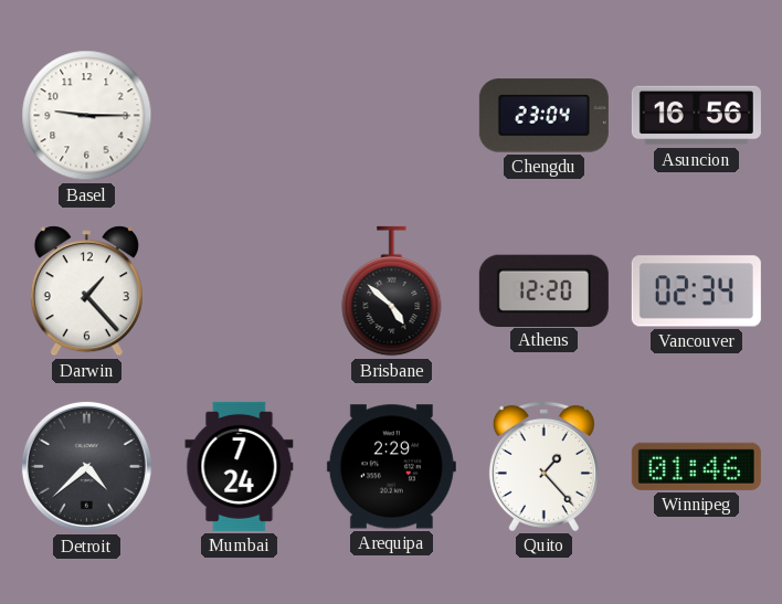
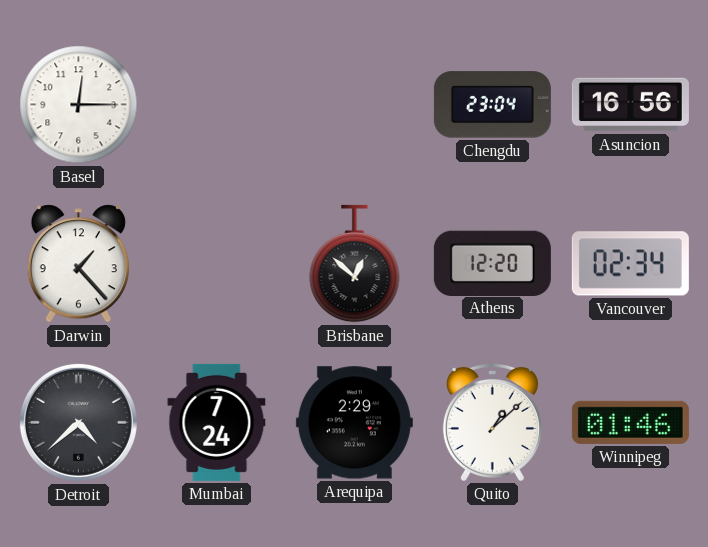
Basel: 9:15 -> 12:15 (79, 105)
Brisbane: 4:52 -> 12:52 (355, 264)
Quito: 1:23 -> 1:08 (492, 422)
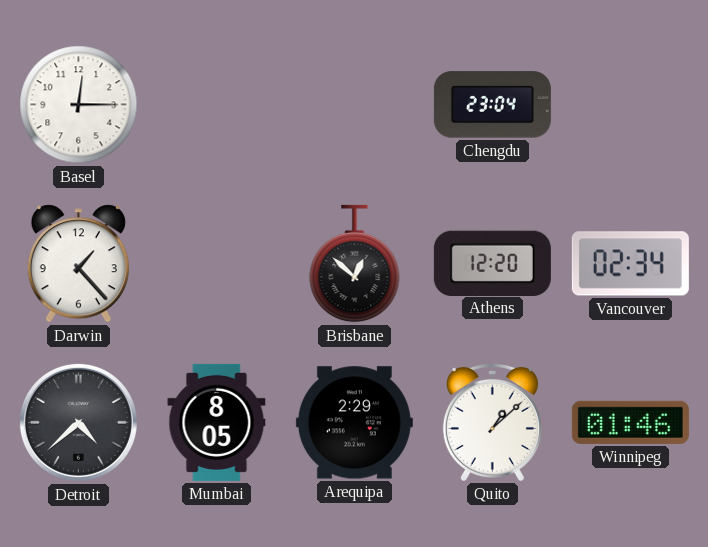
Asuncion: 16:56 -> none (630, 105)
Mumbai: 7:24 -> 8:05 (217, 422)
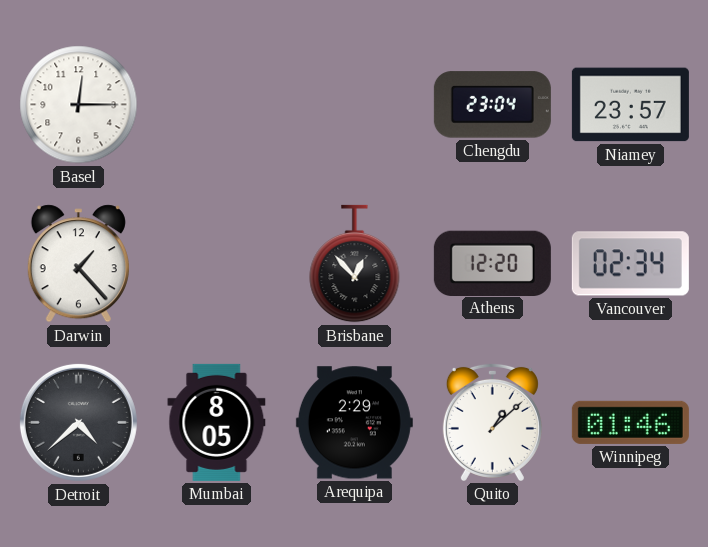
Niamey: none -> 23:57 (630, 105)
Brisbane: 12:52 -> 12:53 (355, 264)
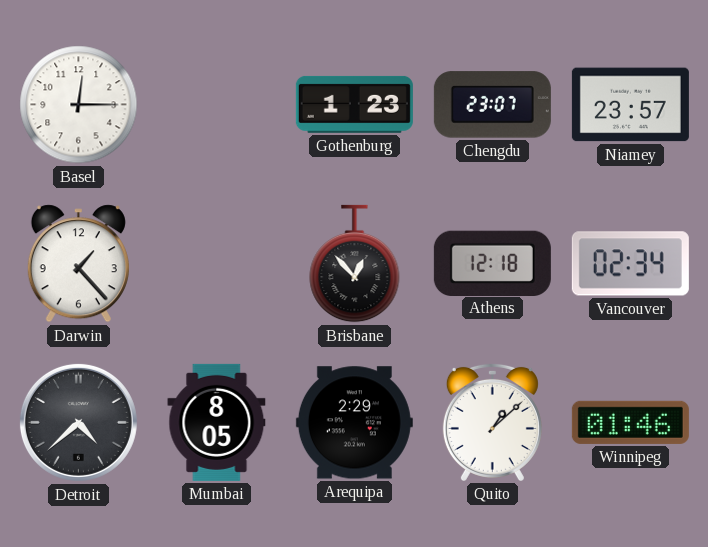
Gothenburg: none -> 1:23 (354, 104)
Chengdu: 23:04 -> 23:07 (492, 105)
Athens: 12:20 -> 12:18 (492, 263)
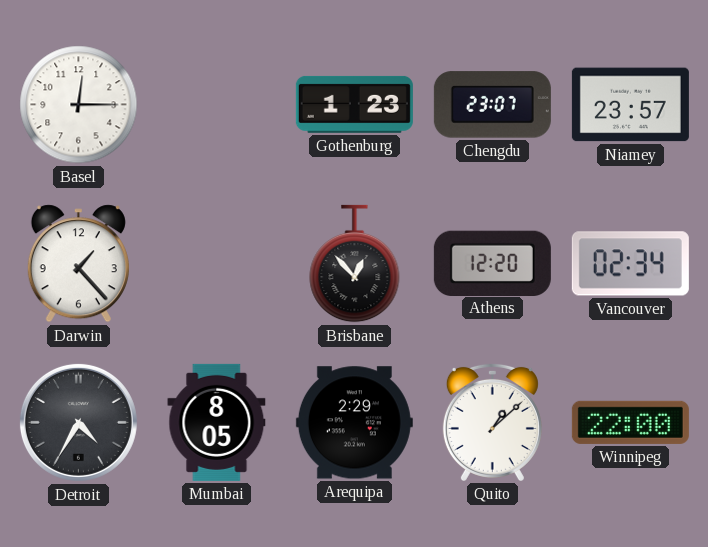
Athens: 12:18 -> 12:20 (492, 263)
Detroit: 4:38 -> 4:35 (78, 422)
Winnipeg: 01:46 -> 22:00 (630, 422)
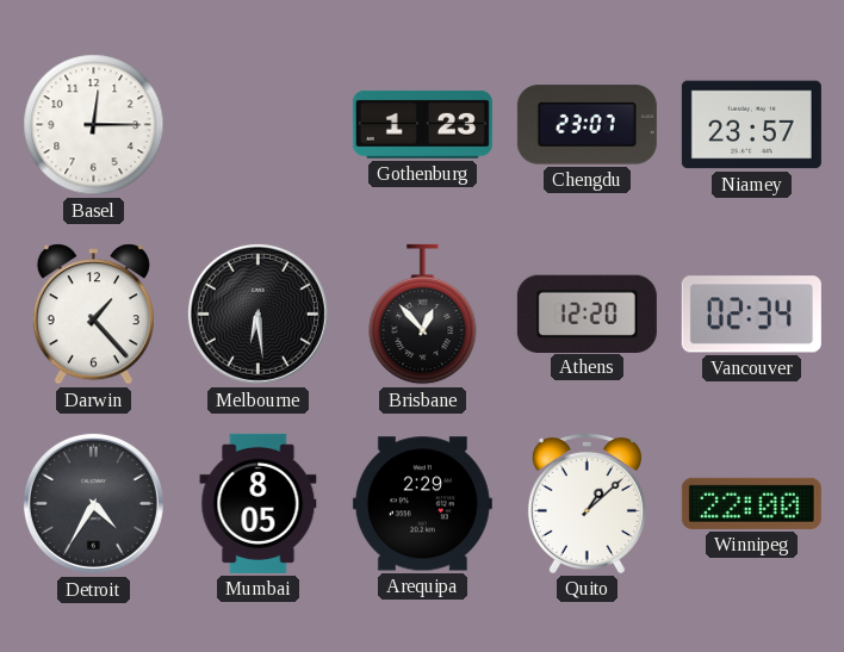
Melbourne: none -> 6:29 (257, 313)
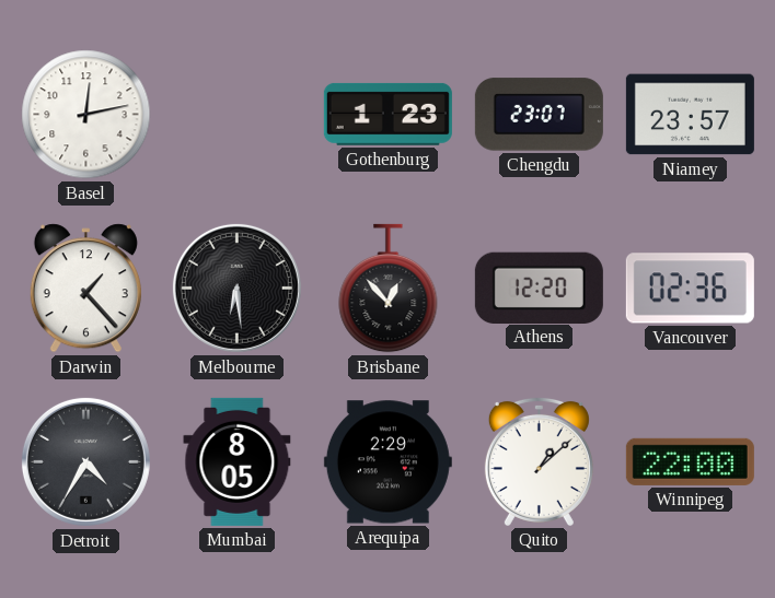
Basel: 12:15 -> 12:13 (86, 115)
Vancouver: 02:34 -> 02:36 (690, 289)
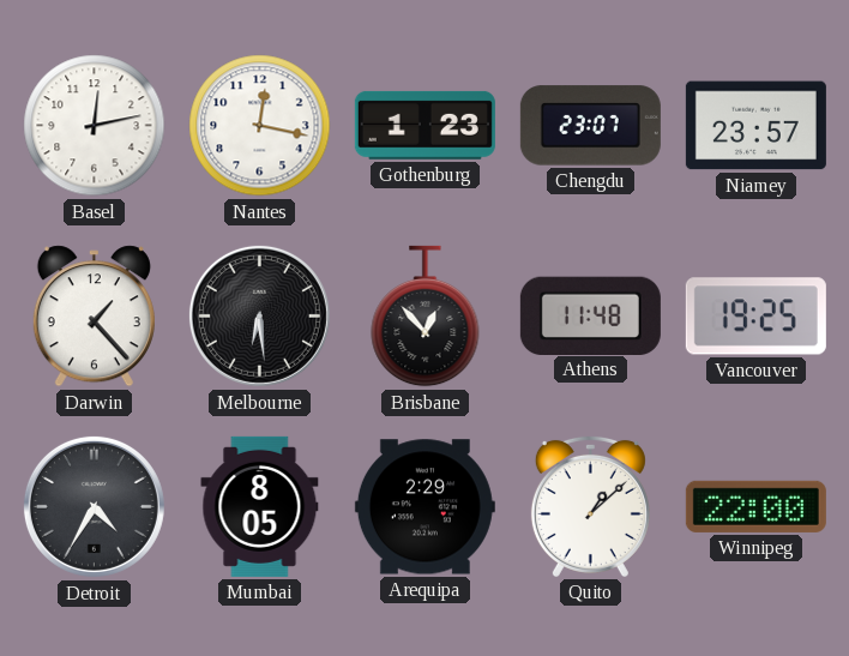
Nantes: none -> 12:17 (260, 126)
Athens: 12:20 -> 11:48 (590, 315)
Vancouver: 02:36 -> 19:25 (755, 317)
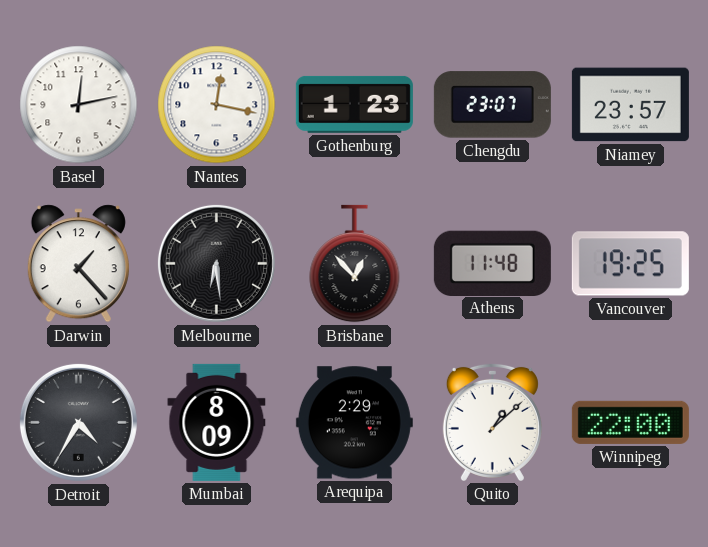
Mumbai: 8:05 -> 8:09 (217, 422)
